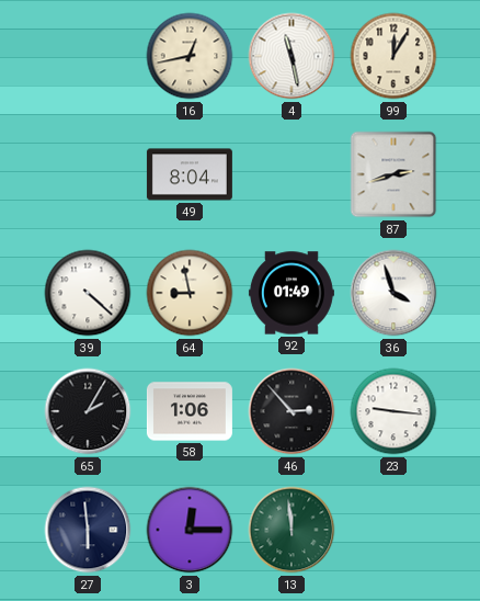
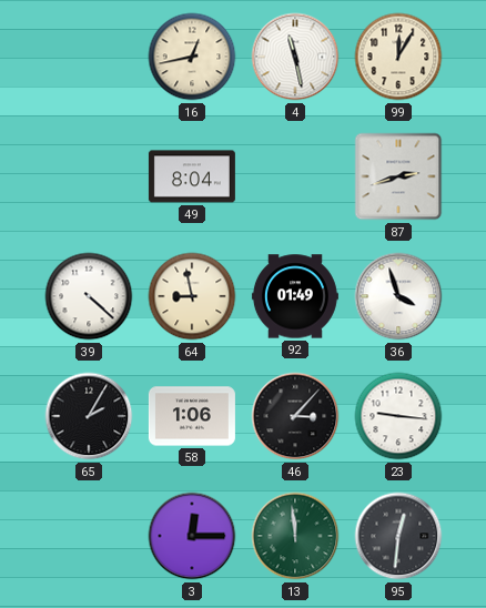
46: 2:53 -> 3:07 (295, 416)
27: 5:59 -> none (88, 530)
95: none -> 12:31 (398, 536)
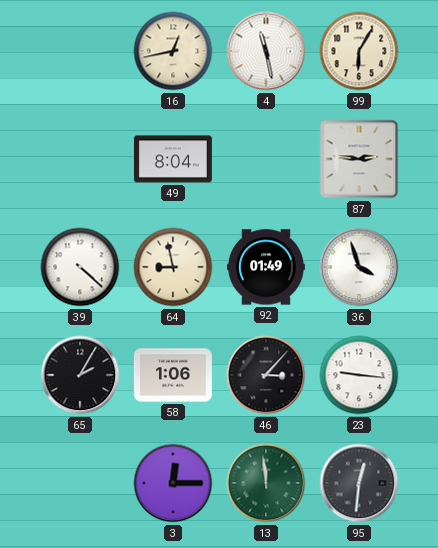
99: 12:05 -> 6:05 (359, 51)
87: 2:42 -> 2:46 (359, 159)
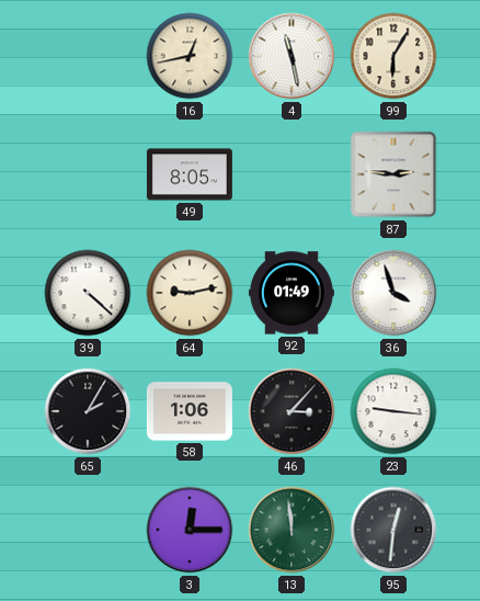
49: 8:04 -> 8:05 (190, 174)
64: 8:58 -> 9:13 (190, 293)
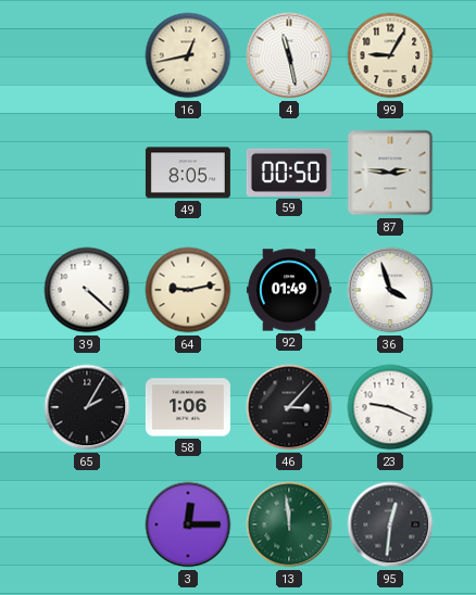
99: 6:05 -> 9:05 (390, 55)
59: none -> 00:50 (289, 173)
23: 9:16 -> 9:19 (390, 407)
